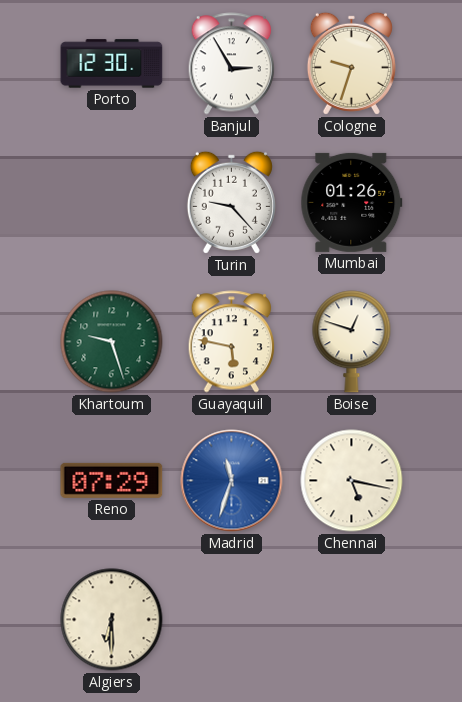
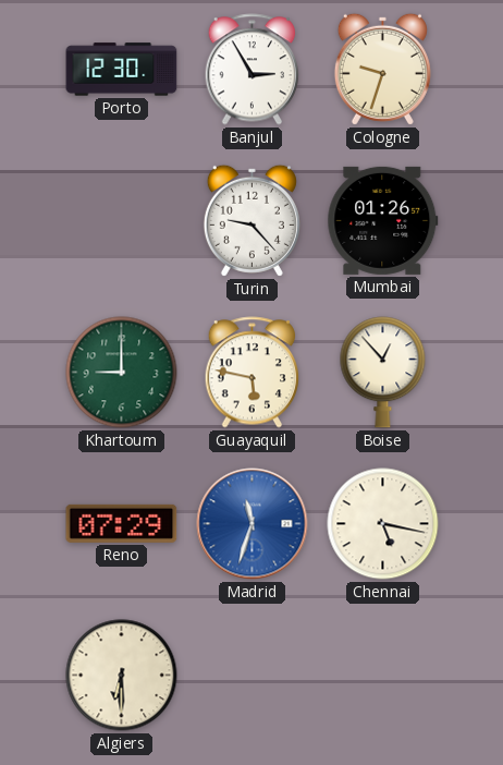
Khartoum: 9:27 -> 9:00 (122, 373)
Boise: 12:48 -> 12:53 (383, 373)
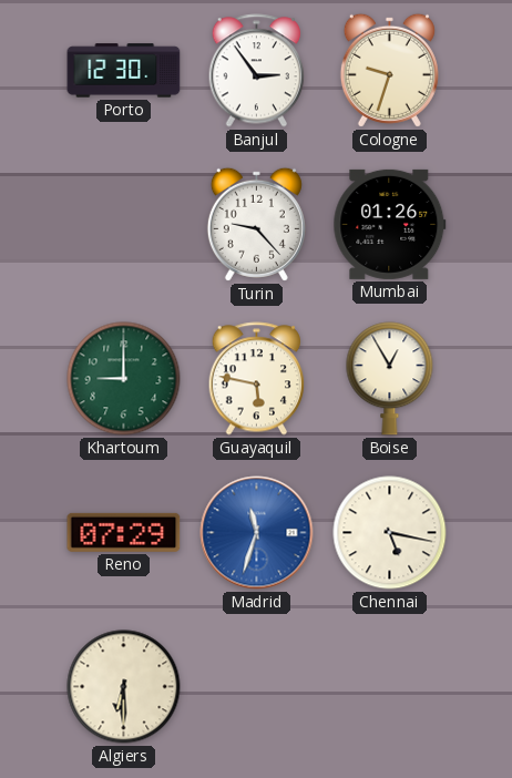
Banjul: 2:55 -> 2:54 (257, 71)
Boise: 12:53 -> 12:55 (390, 379)
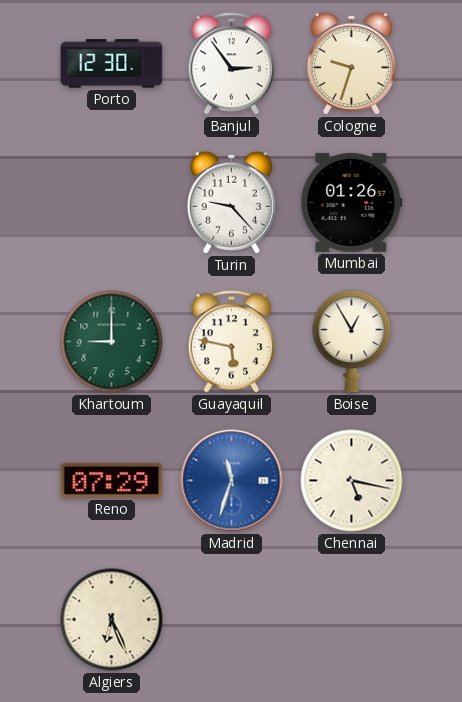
Algiers: 6:30 -> 6:26 (112, 620)
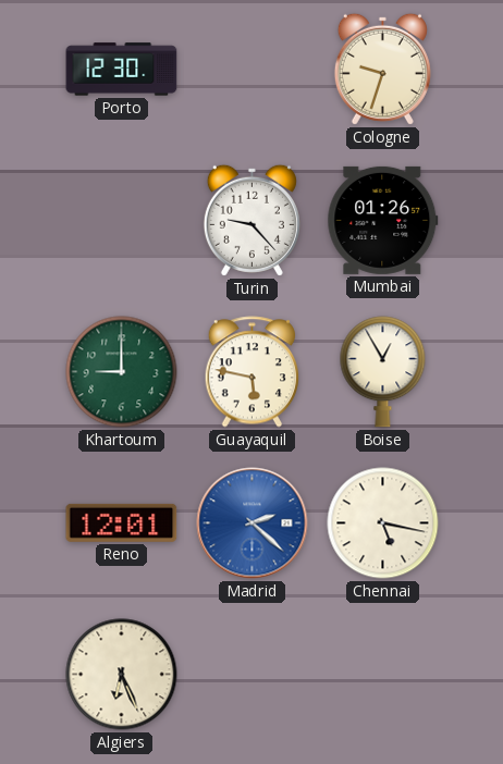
Banjul: 2:54 -> none (232, 64)
Reno: 07:29 -> 12:01 (122, 522)
Madrid: 11:33 -> 2:22 (253, 523)
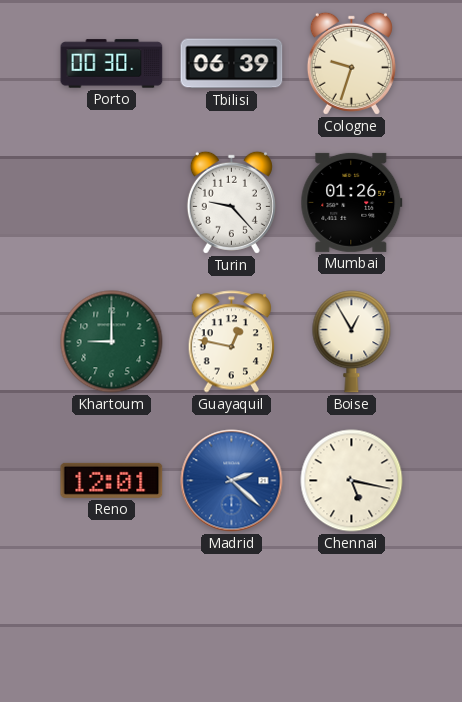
Porto: 12:30 -> 00:30 (112, 64)
Tbilisi: none -> 06:39 (232, 64)
Guayaquil: 5:47 -> 12:47 (232, 342)
Algiers: 6:26 -> none (122, 675)
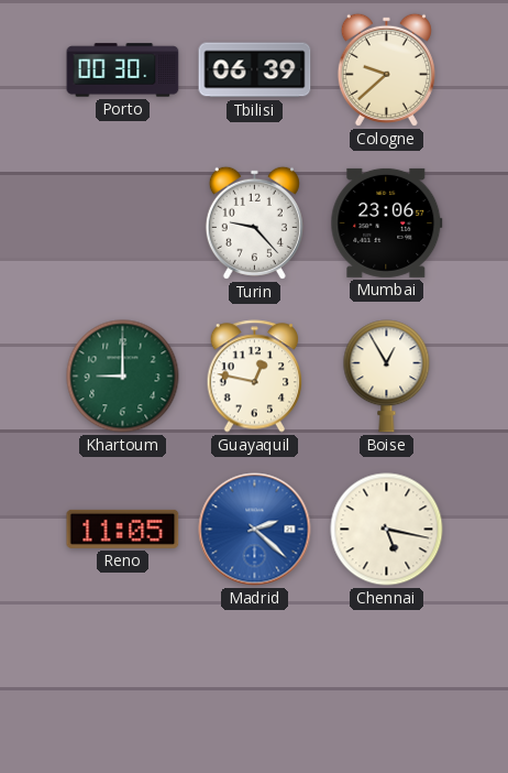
Cologne: 9:33 -> 9:38 (386, 69)
Mumbai: 01:26 -> 23:06 (387, 222)
Reno: 12:01 -> 11:05 (123, 529)
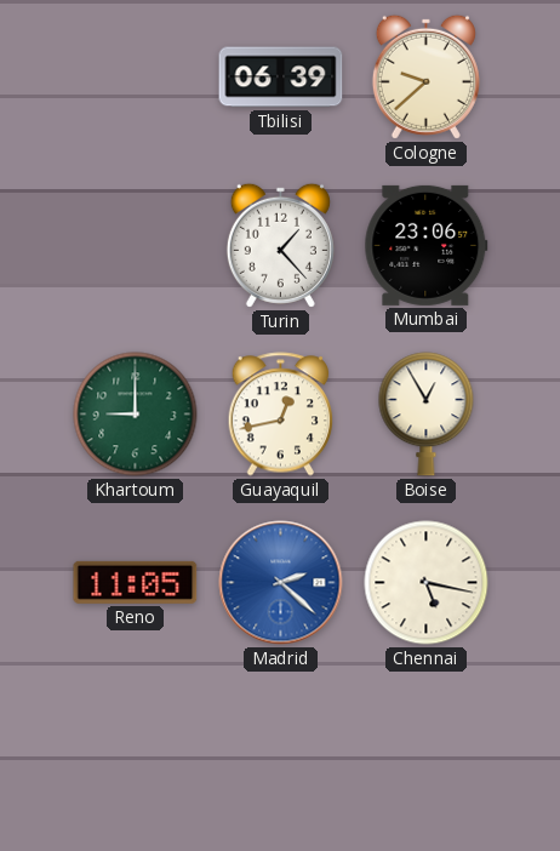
Porto: 00:30 -> none (123, 70)
Turin: 9:23 -> 1:23 (280, 245)
Guayaquil: 12:47 -> 12:43 (281, 415)
